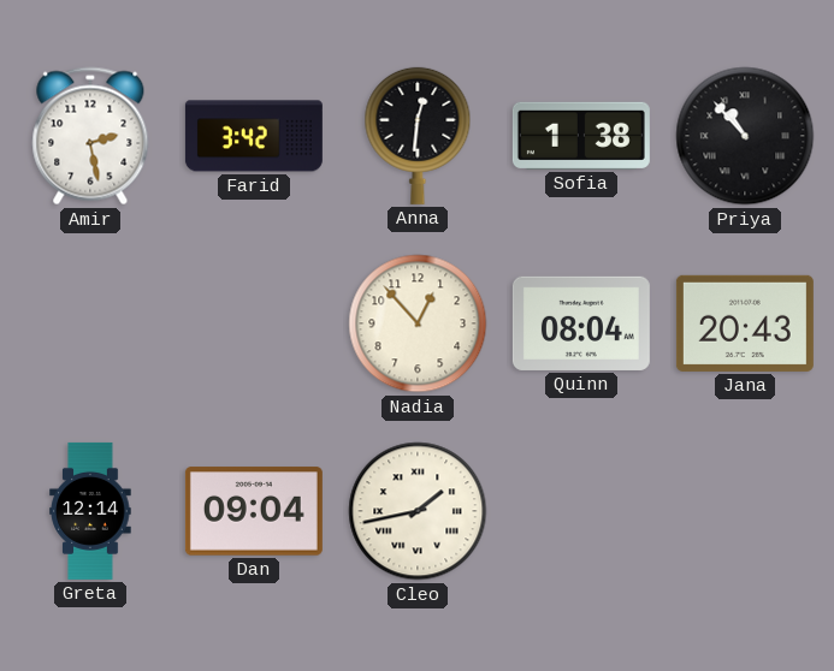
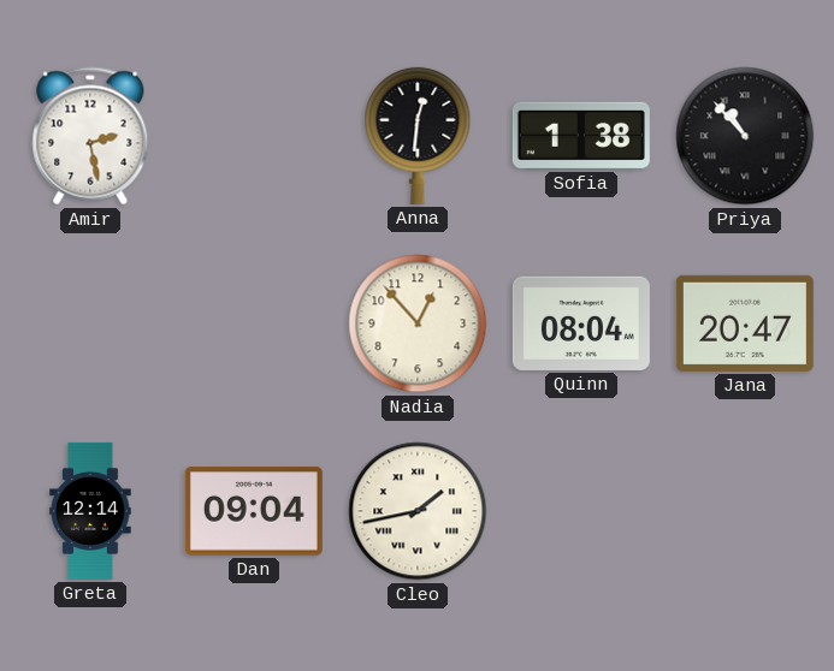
Farid: 3:42 -> none (254, 136)
Jana: 20:43 -> 20:47 (745, 323)
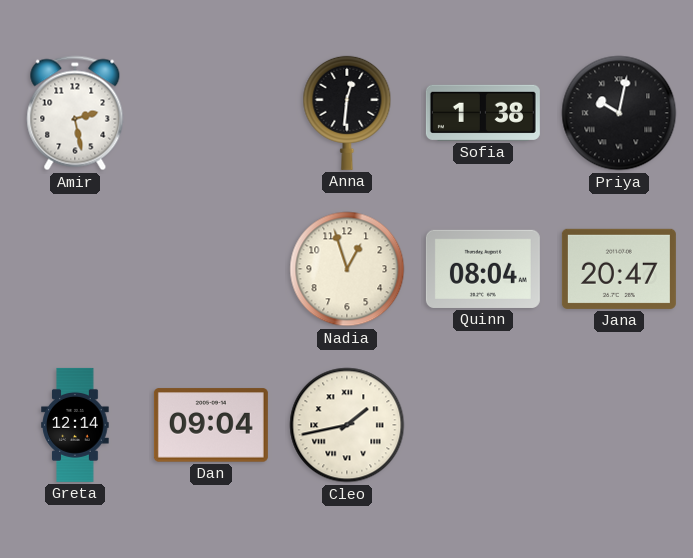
Priya: 10:53 -> 10:02 (619, 113)
Nadia: 12:53 -> 12:57 (347, 269)
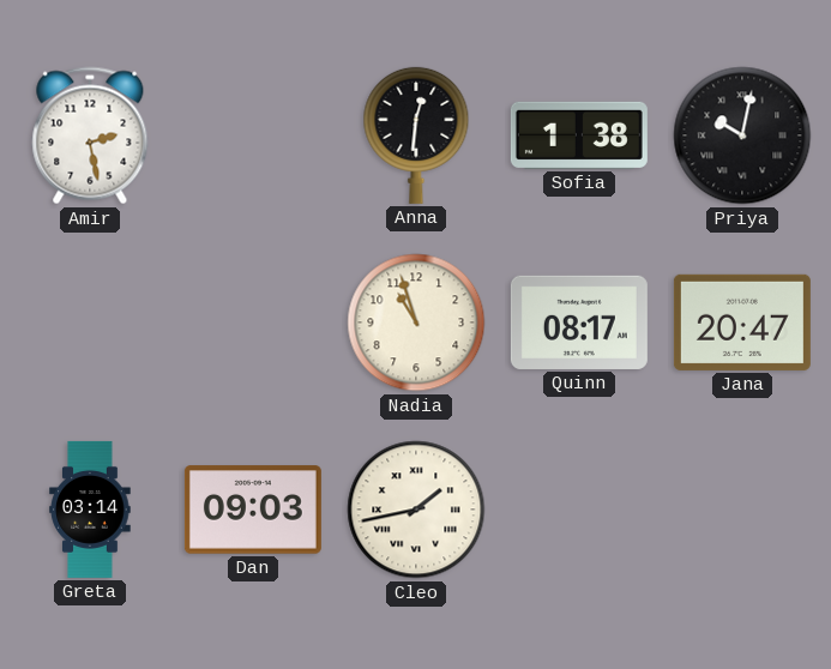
Nadia: 12:57 -> 10:57 (416, 323)
Quinn: 08:04 -> 08:17 (579, 323)
Greta: 12:14 -> 03:14 (90, 510)
Dan: 09:04 -> 09:03 (253, 510)
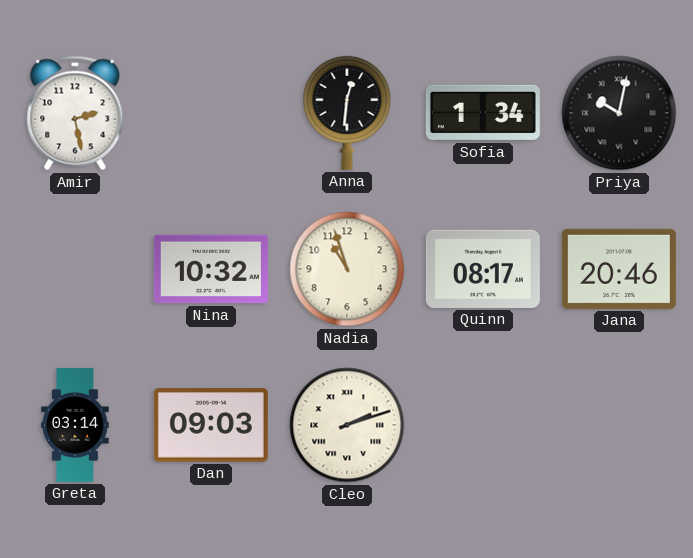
Sofia: 1:38 -> 1:34 (483, 113)
Nina: none -> 10:32 (211, 269)
Jana: 20:47 -> 20:46 (619, 269)
Cleo: 1:43 -> 2:12 (347, 425)
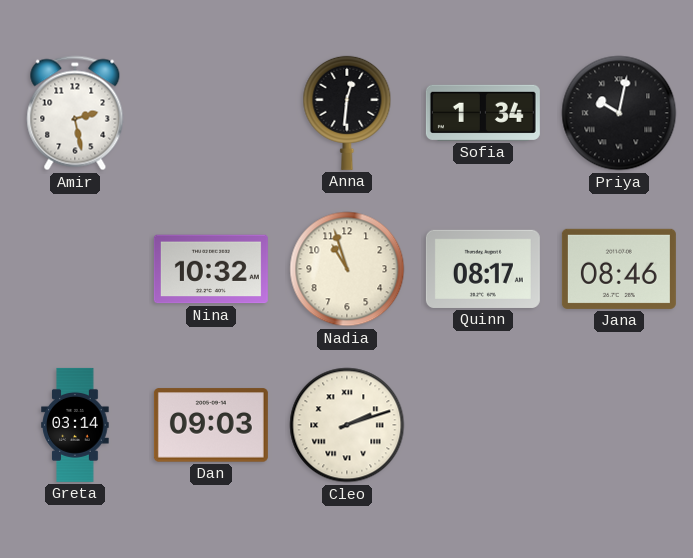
Jana: 20:46 -> 08:46 (619, 269)
